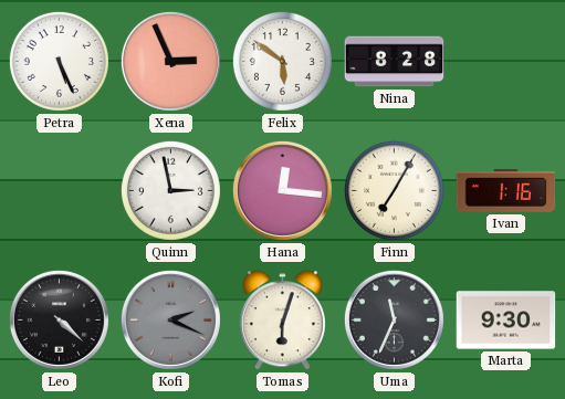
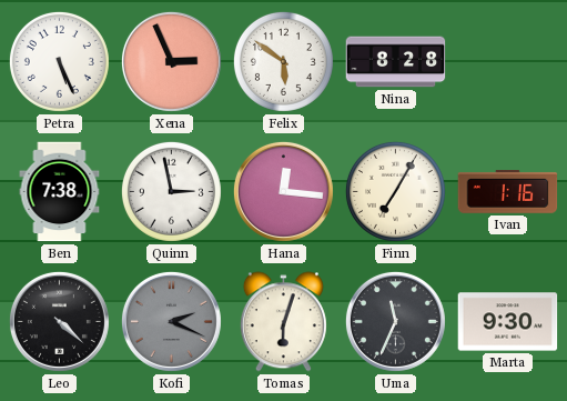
Ben: none -> 7:38 (60, 192)
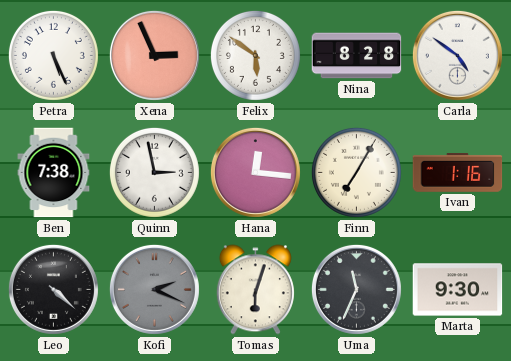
Carla: none -> 4:51 (457, 55)
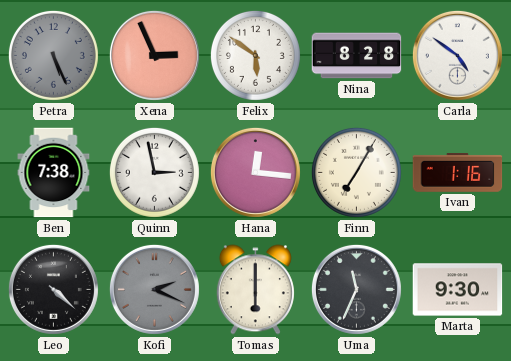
Petra dial: white -> grey (53, 55)
Tomas: 6:03 -> 6:00 (255, 290)
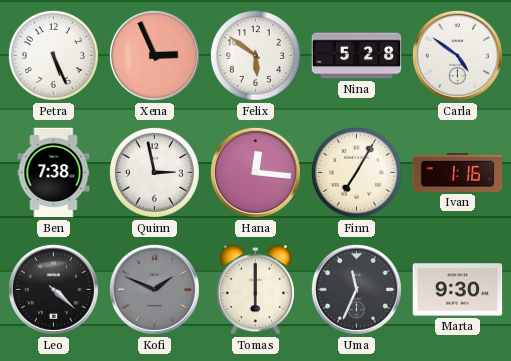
Petra dial: grey -> white (53, 55)
Nina: 8:28 -> 5:28 (357, 56)
Kofi: 2:19 -> 1:49 (154, 289)
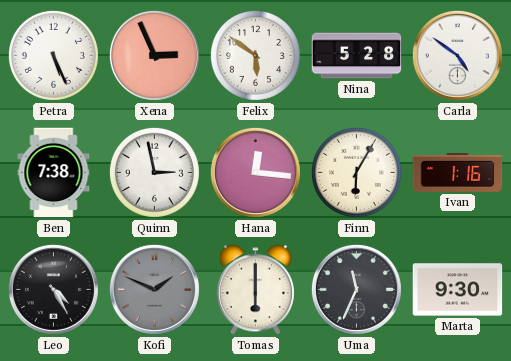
Finn: 7:05 -> 6:05 (356, 172)
Leo: 4:22 -> 4:25 (53, 289)
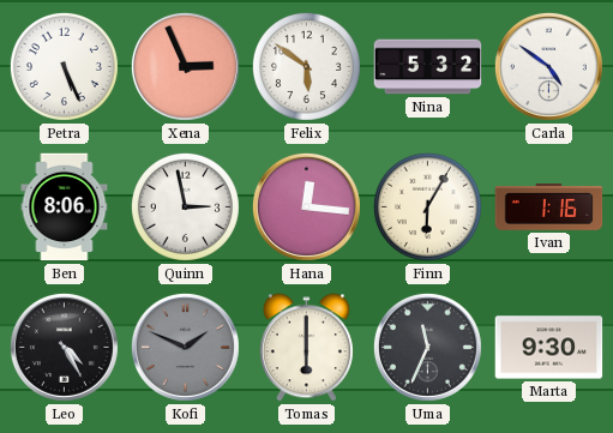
Nina: 5:28 -> 5:32 (428, 67)
Ben: 7:38 -> 8:06 (65, 208)
